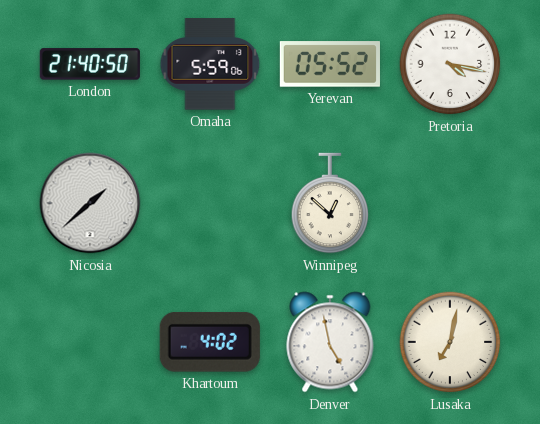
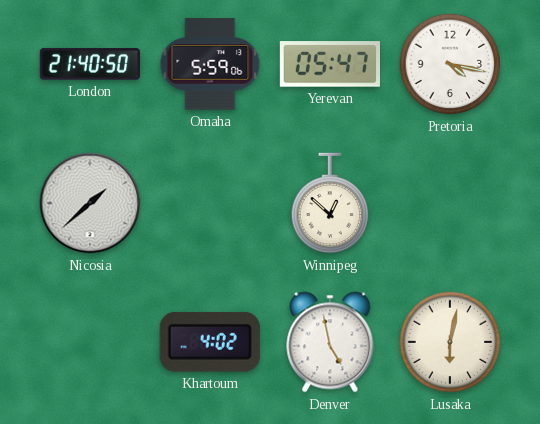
Yerevan: 05:52 -> 05:47 (330, 64)
Lusaka: 7:02 -> 6:02 (450, 342)
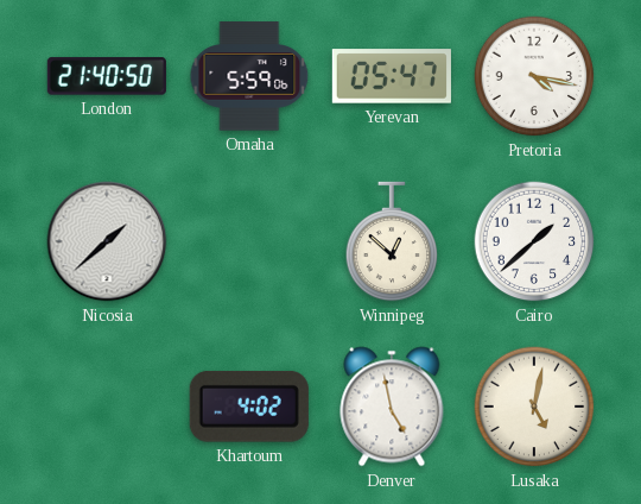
Cairo: none -> 1:38 (534, 241)
Lusaka: 6:02 -> 5:02 (534, 407)
